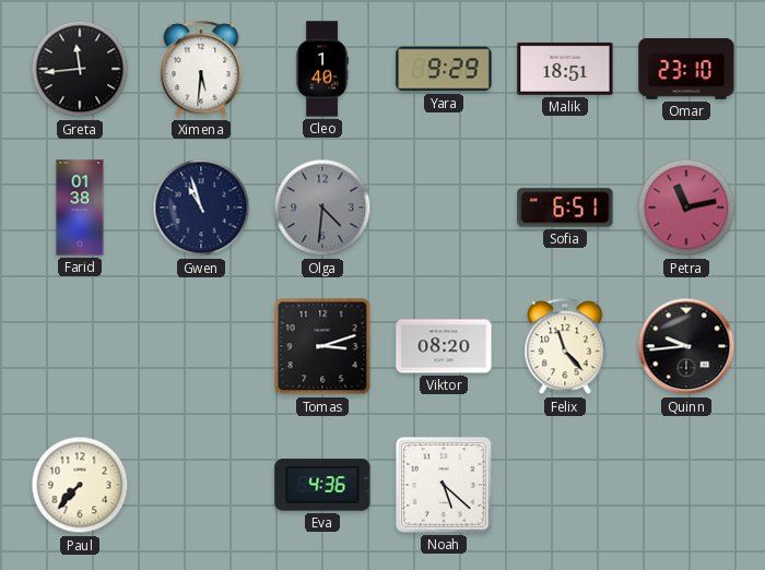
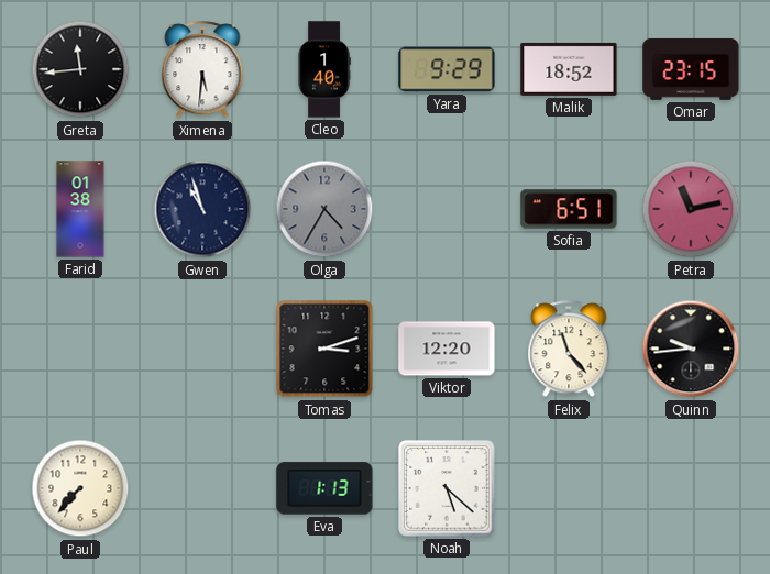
Malik: 18:51 -> 18:52 (569, 69)
Omar: 23:10 -> 23:15 (691, 69)
Olga: 4:31 -> 4:35 (324, 209)
Viktor: 08:20 -> 12:20 (447, 349)
Eva: 4:36 -> 1:13 (324, 488)
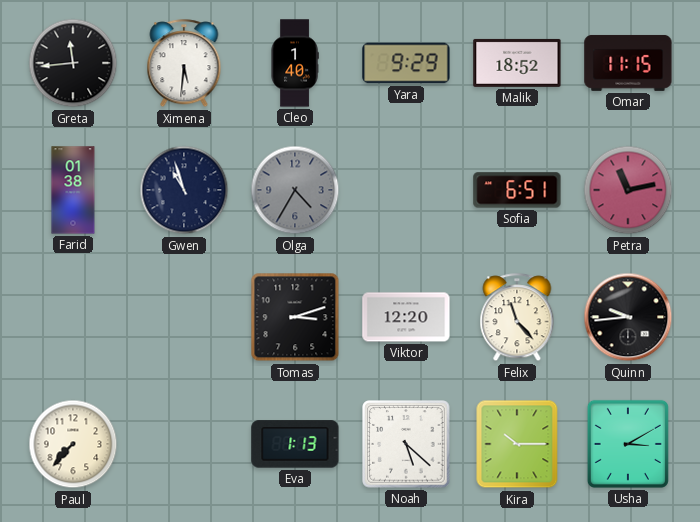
Omar: 23:15 -> 11:15 (628, 63)
Kira: none -> 10:15 (517, 444)
Usha: none -> 3:10 (628, 444)
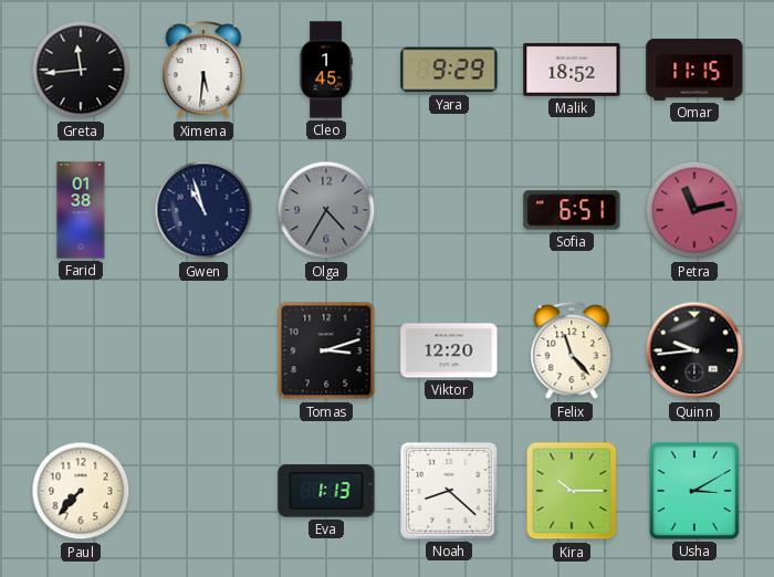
Cleo: 1:40 -> 1:45 (326, 70)
Noah: 5:22 -> 8:22 (449, 491)
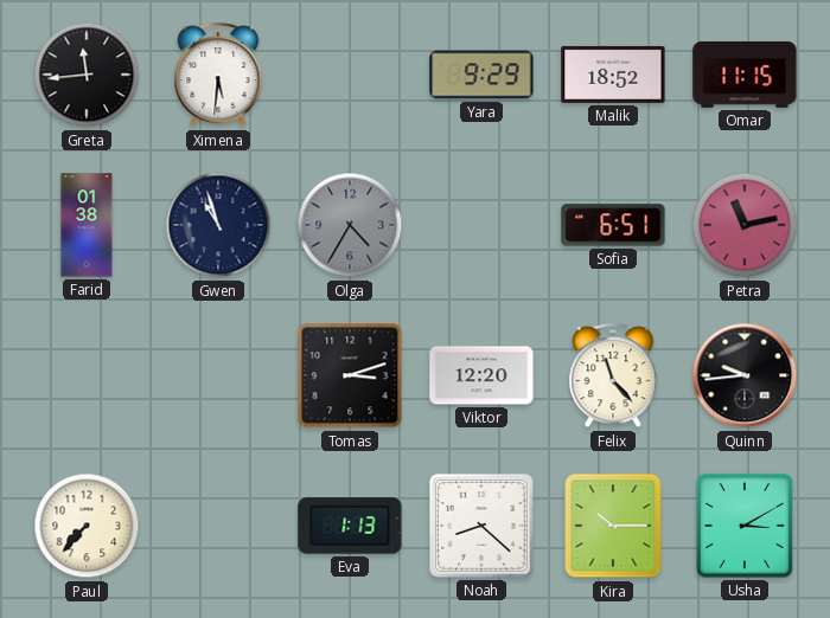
Cleo: 1:45 -> none (326, 70)
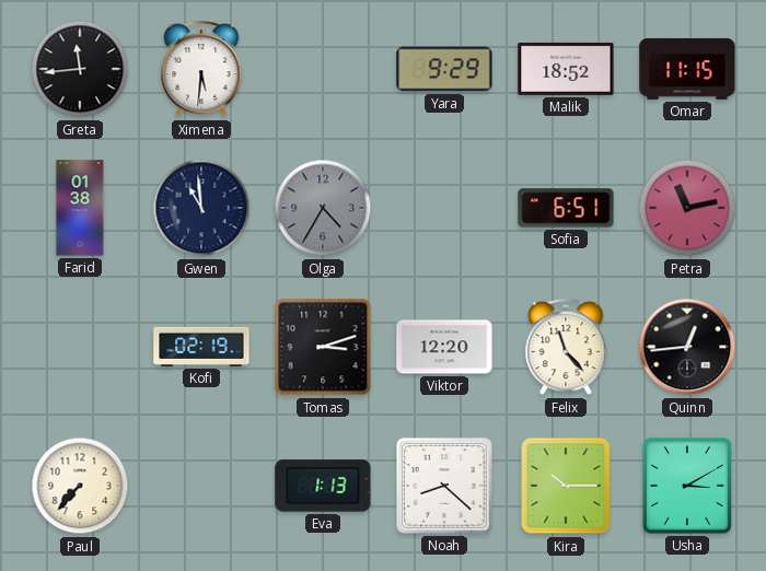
Gwen: 10:57 -> 10:59 (201, 208)
Kofi: none -> 02:19 (201, 347)
Quinn: 9:44 -> 12:44 (687, 347)
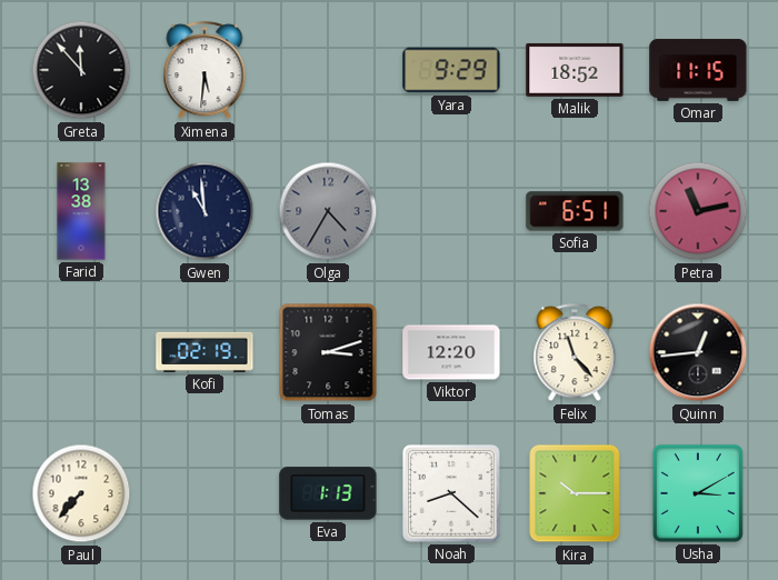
Greta: 11:44 -> 11:53 (81, 70)
Farid: 01:38 -> 13:38 (81, 211)
